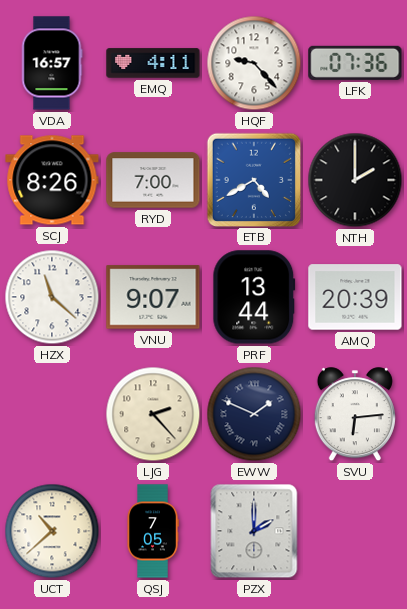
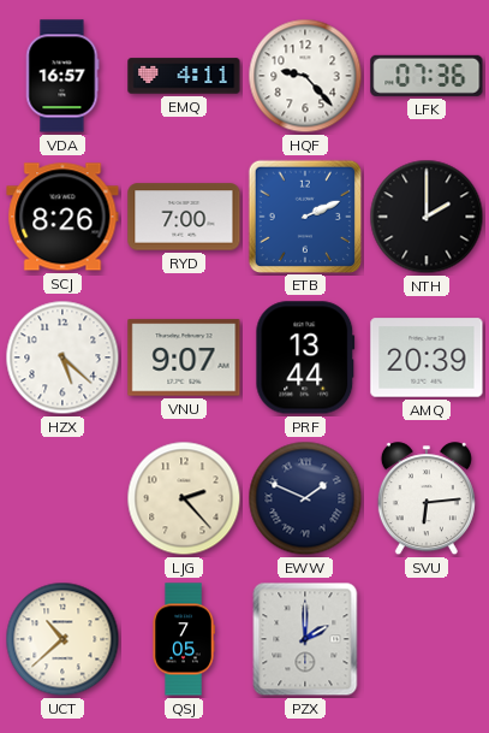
ETB: 4:40 -> 2:11 (304, 215)
HZX: 11:22 -> 5:22 (62, 357)
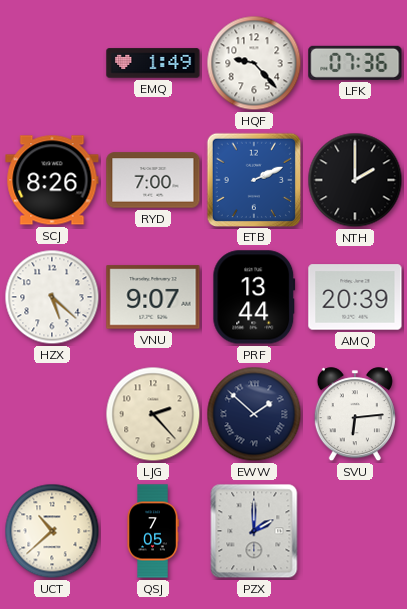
VDA: 16:57 -> none (62, 76)
EMQ: 4:11 -> 1:49 (153, 63)
EWW: 1:49 -> 1:52 (254, 414)
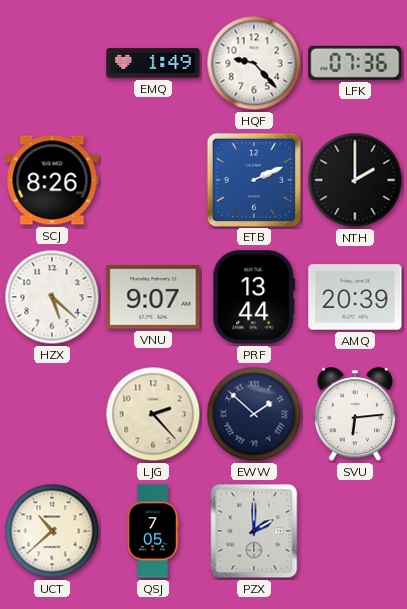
RYD: 7:00 -> none (153, 180)
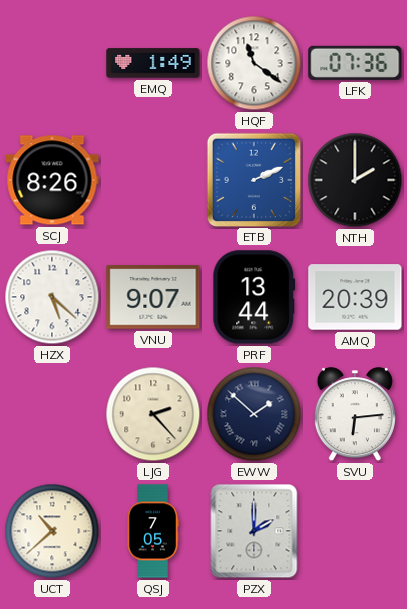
HQF: 9:23 -> 11:21 (254, 63)
